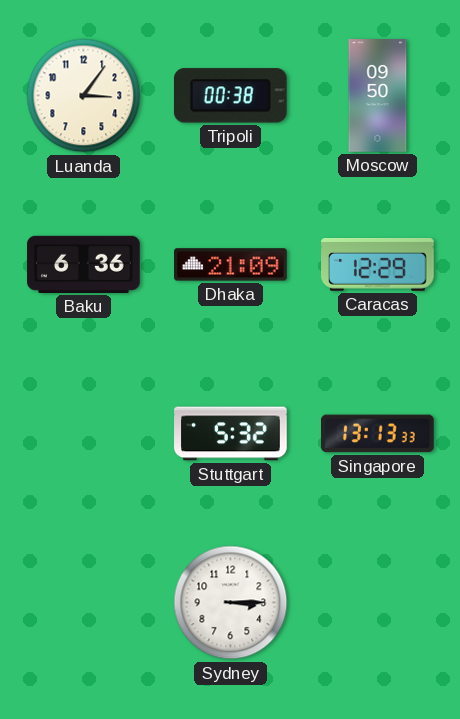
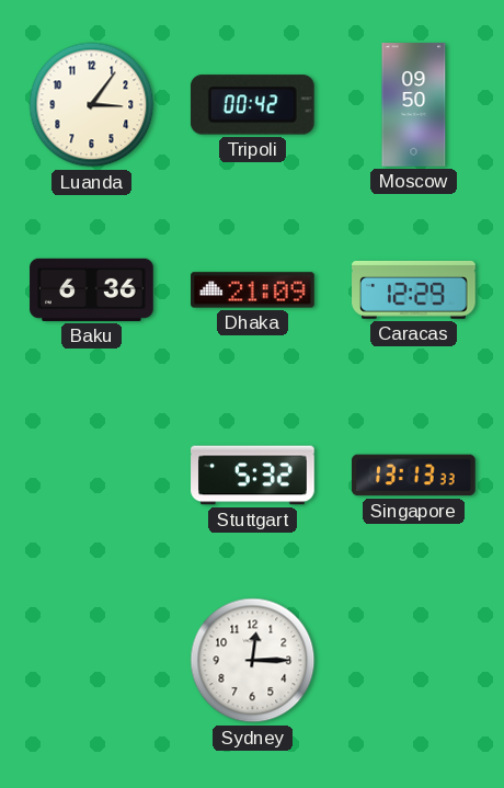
Tripoli: 00:38 -> 00:42 (252, 105)
Sydney: 3:15 -> 12:15 (253, 661)
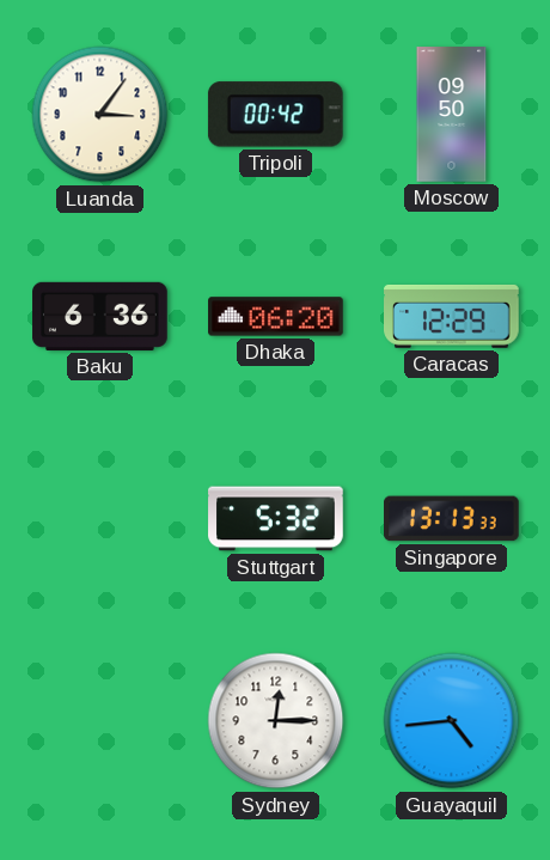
Dhaka: 21:09 -> 06:20 (276, 317)
Guayaquil: none -> 4:44 (452, 721)
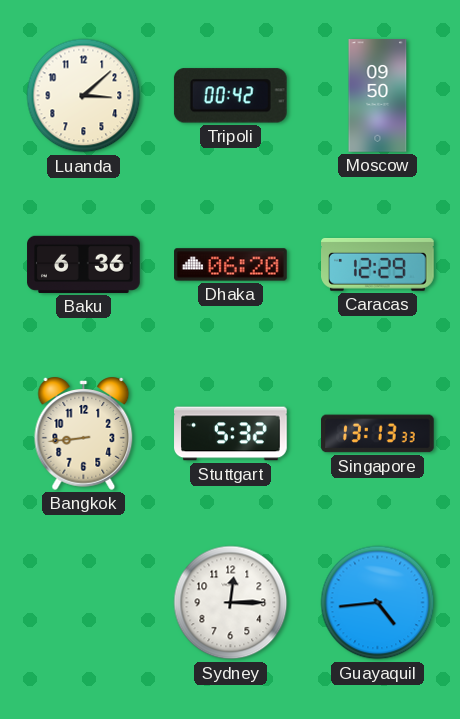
Luanda: 3:06 -> 3:08 (84, 96)
Bangkok: none -> 8:44 (84, 433)
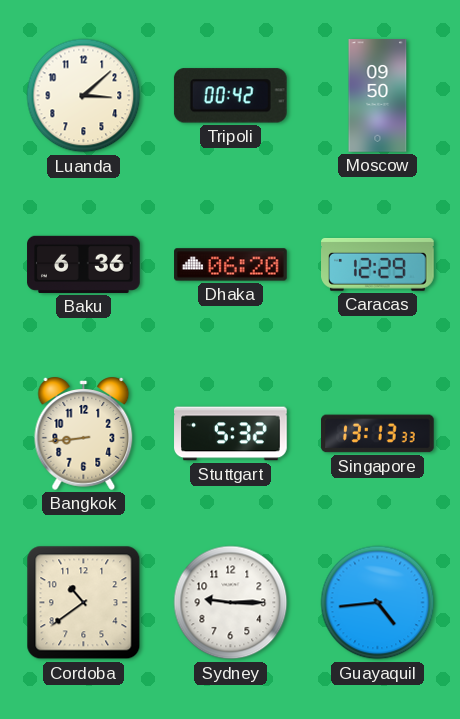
Cordoba: none -> 10:39 (84, 603)
Sydney: 12:15 -> 9:15 (231, 603)
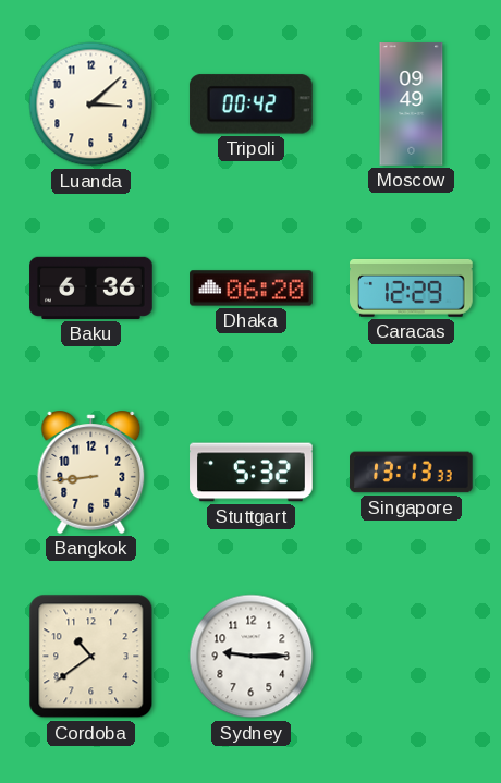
Moscow: 09:50 -> 09:49 (412, 105)
Guayaquil: 4:44 -> none (378, 603)
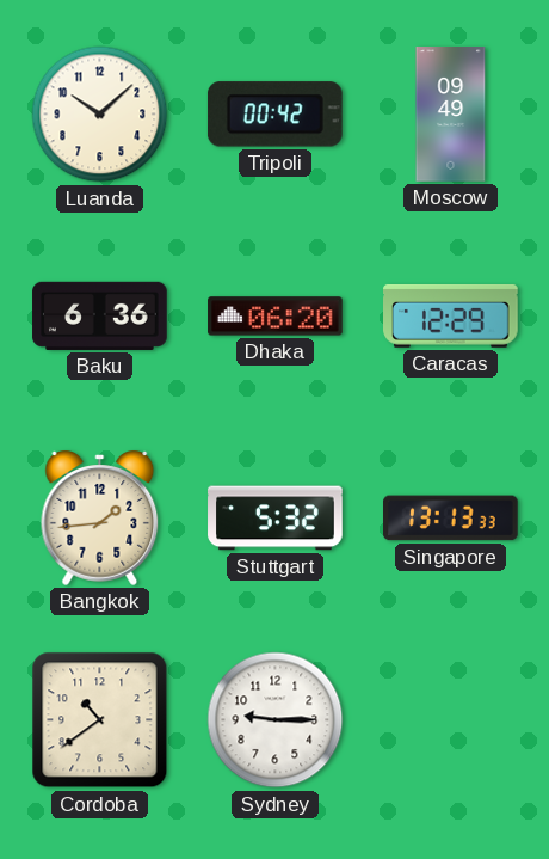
Luanda: 3:08 -> 10:08 (100, 115)
Bangkok: 8:44 -> 1:44 (100, 517)
